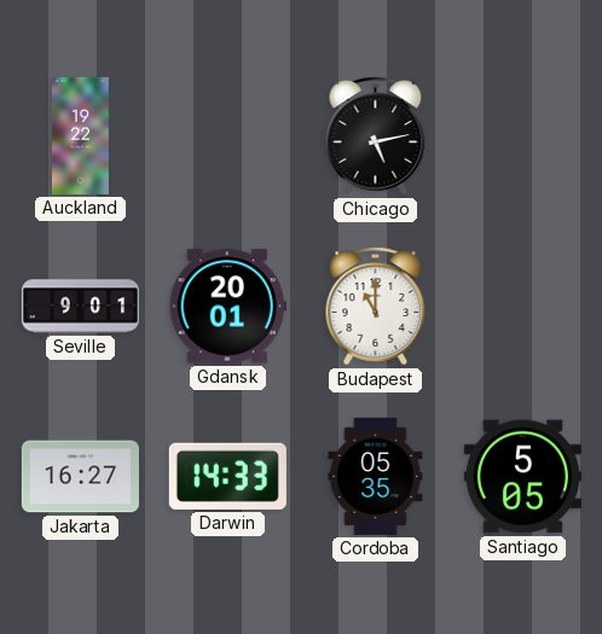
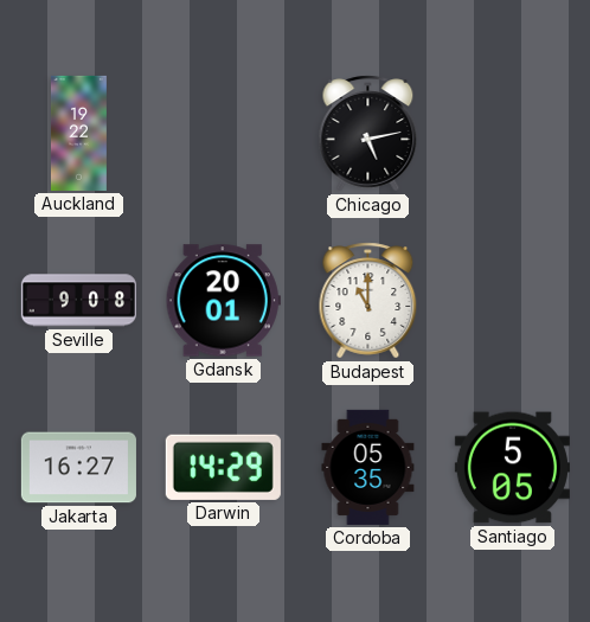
Seville: 9:01 -> 9:08 (78, 301)
Darwin: 14:33 -> 14:29 (223, 467)
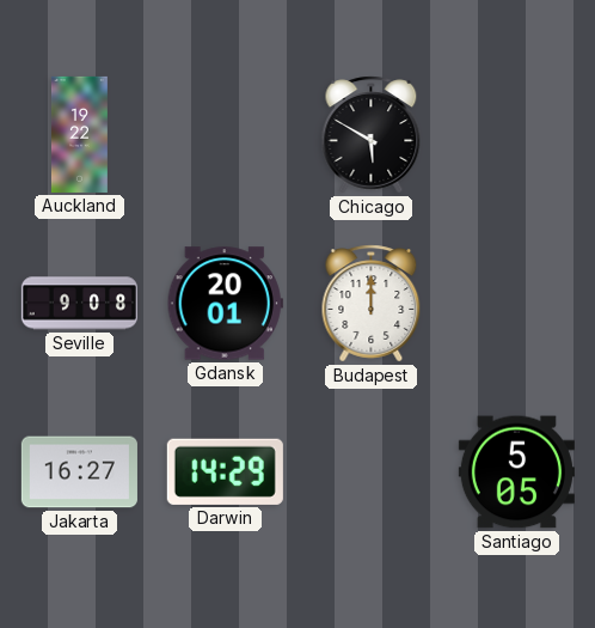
Chicago: 5:13 -> 5:50 (372, 135)
Budapest: 11:00 -> 12:00 (372, 304)
Cordoba: 05:35 -> none (368, 467)
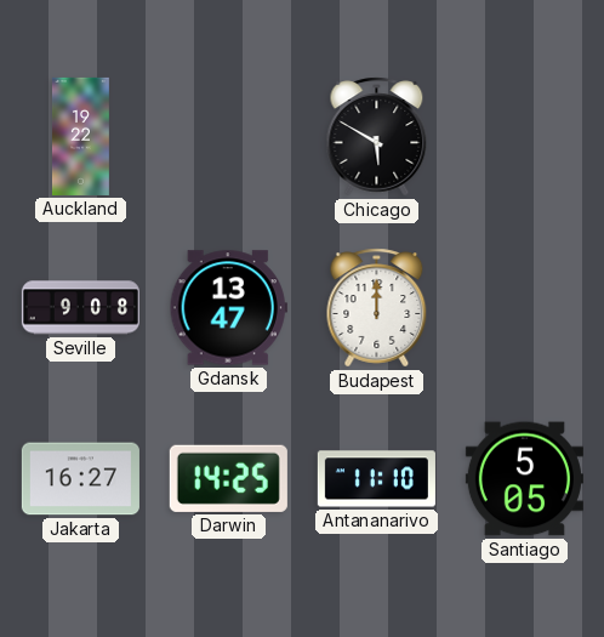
Gdansk: 20:01 -> 13:47 (228, 308)
Darwin: 14:29 -> 14:25 (228, 478)
Antananarivo: none -> 11:10 (376, 479)
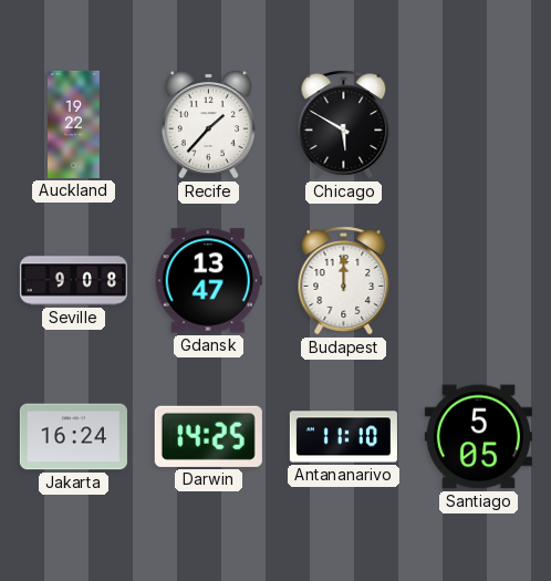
Recife: none -> 1:37 (208, 124)
Jakarta: 16:27 -> 16:24 (73, 437)
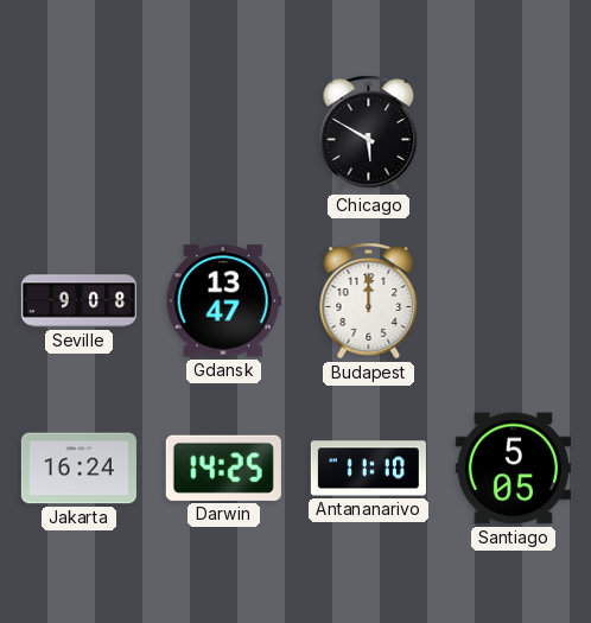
Auckland: 19:22 -> none (73, 124)
Recife: 1:37 -> none (208, 124)
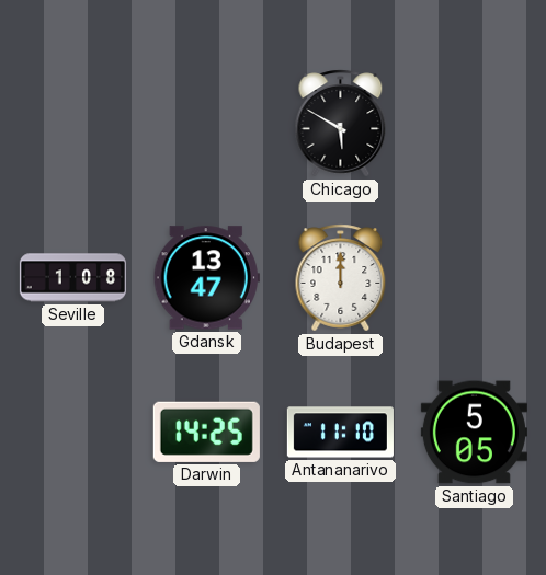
Seville: 9:08 -> 1:08 (72, 278)
Jakarta: 16:24 -> none (78, 469)
